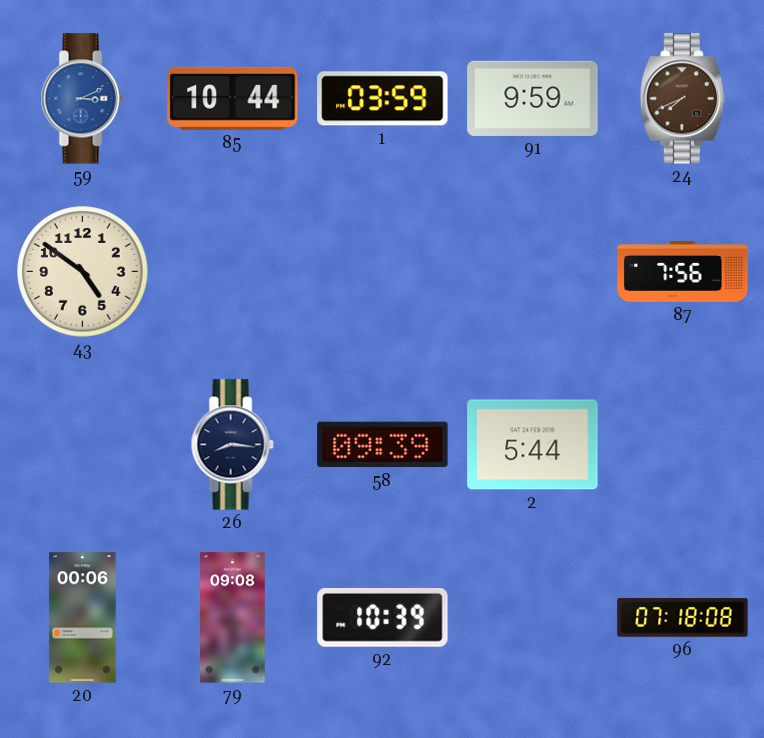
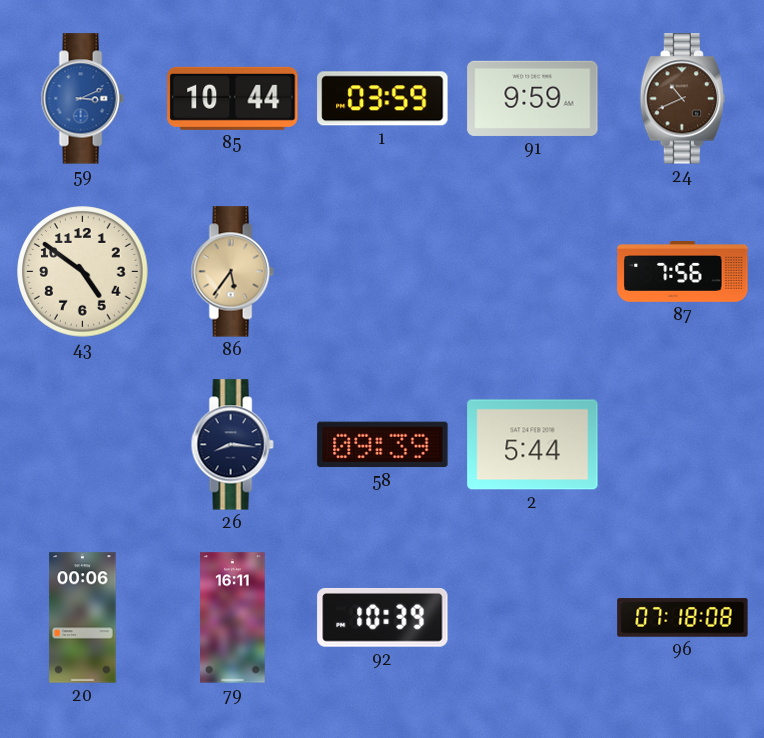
24: 7:41 -> 10:41 (683, 99)
86: none -> 5:36 (232, 272)
79: 09:08 -> 16:11 (233, 618)
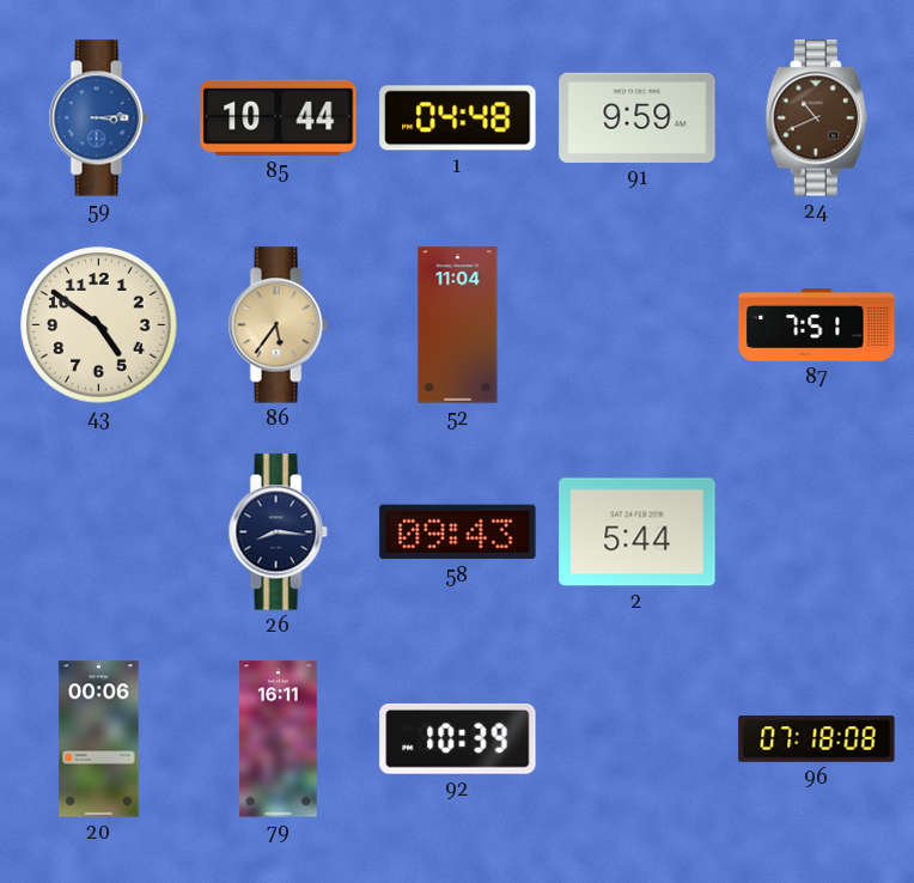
59: 3:11 -> 3:14 (98, 118)
1: 03:59 -> 04:48 (458, 118)
52: none -> 11:04 (458, 325)
87: 7:56 -> 7:51 (817, 325)
58: 09:39 -> 09:43 (458, 532)
